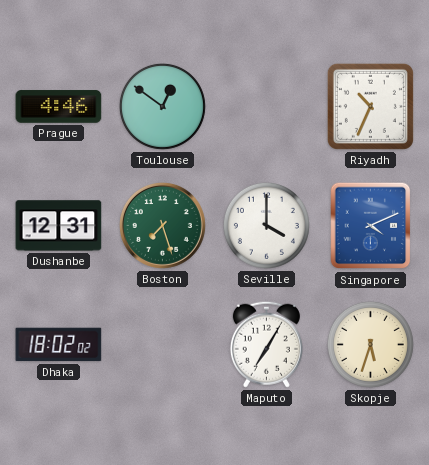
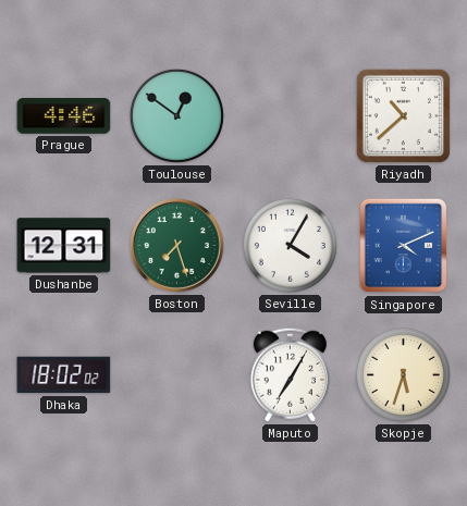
Riyadh: 10:34 -> 10:38 (403, 115)
Seville: 4:00 -> 4:05 (290, 245)
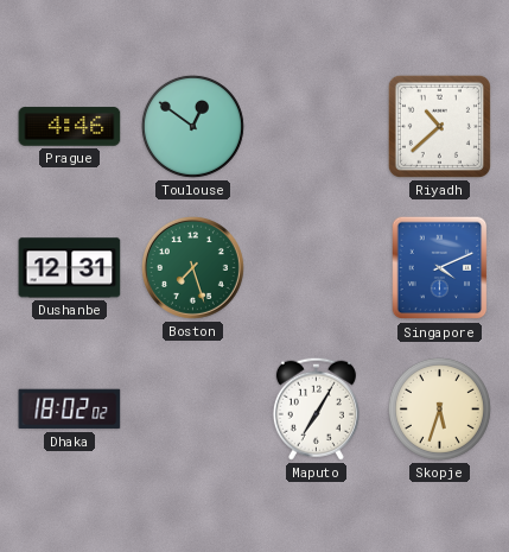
Seville: 4:05 -> none (290, 245)
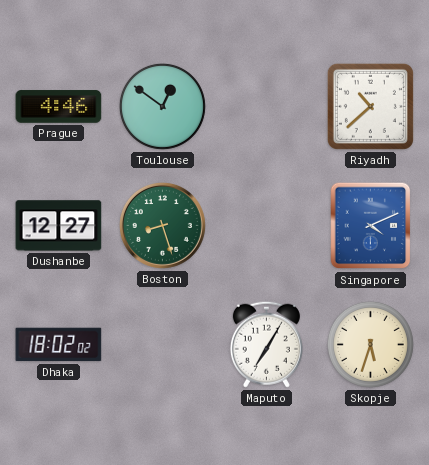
Dushanbe: 12:31 -> 12:27 (59, 226)
Boston: 7:27 -> 8:27 (162, 225)
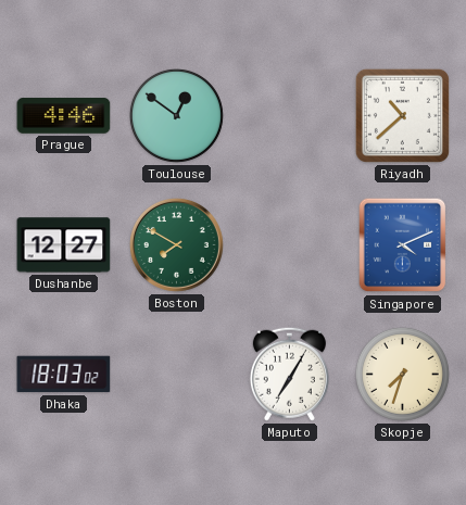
Boston: 8:27 -> 7:50 (176, 244)
Dhaka: 18:02 -> 18:03 (64, 375)
Skopje: 5:33 -> 7:33 (402, 374)
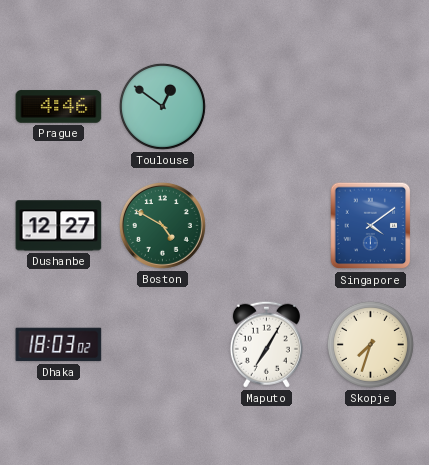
Riyadh: 10:38 -> none (402, 115)
Boston: 7:50 -> 4:50 (162, 225)
Singapore: 4:11 -> 4:09 (371, 226)
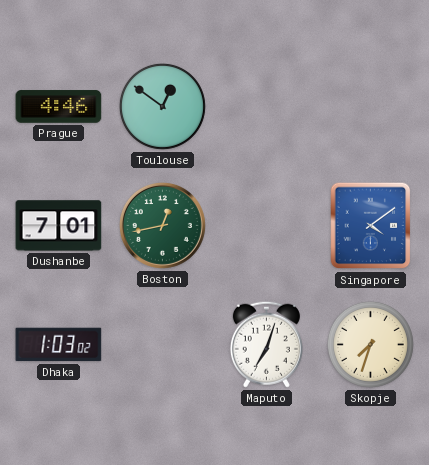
Dushanbe: 12:27 -> 7:01 (59, 226)
Boston: 4:50 -> 12:43 (162, 225)
Dhaka: 18:03 -> 1:03 (59, 345)
Maputo: 7:05 -> 7:03 (266, 344)
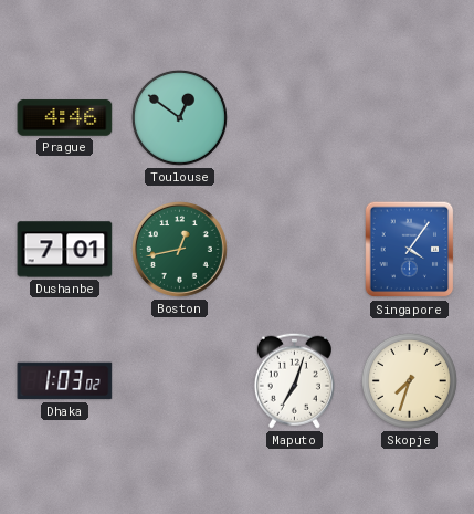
Singapore: 4:09 -> 4:06 (410, 250)
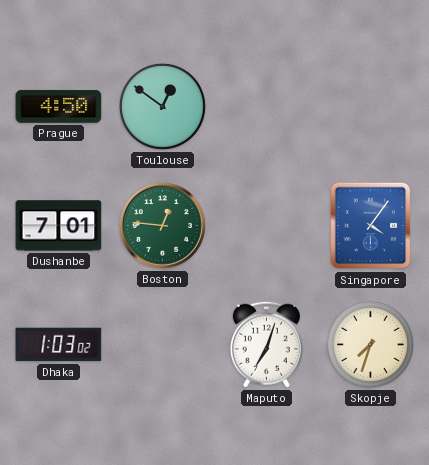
Prague: 4:46 -> 4:50 (59, 107)
Boston: 12:43 -> 12:46 (162, 225)
